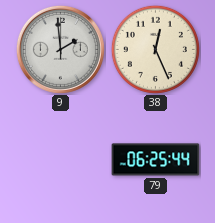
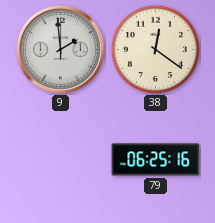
38: 12:26 -> 12:21 (155, 49)
79: 06:25:44 -> 06:25:16 (156, 160)
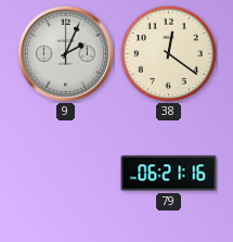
9: 1:59 -> 2:04 (65, 53)
79: 06:25 -> 06:21 (169, 174)
